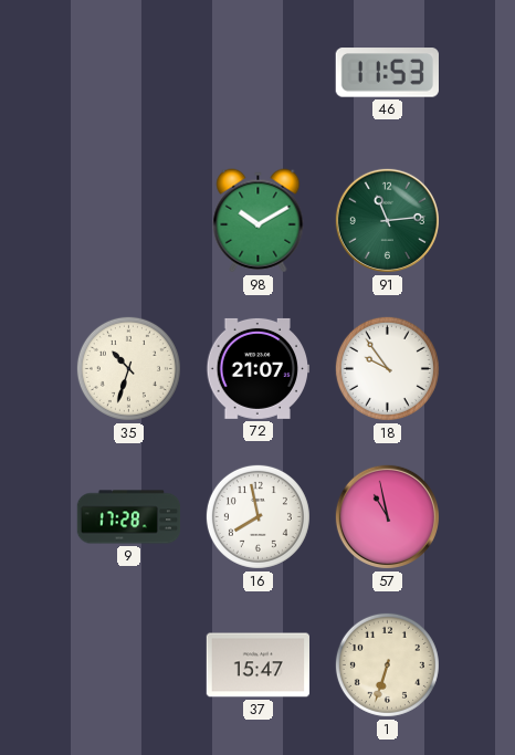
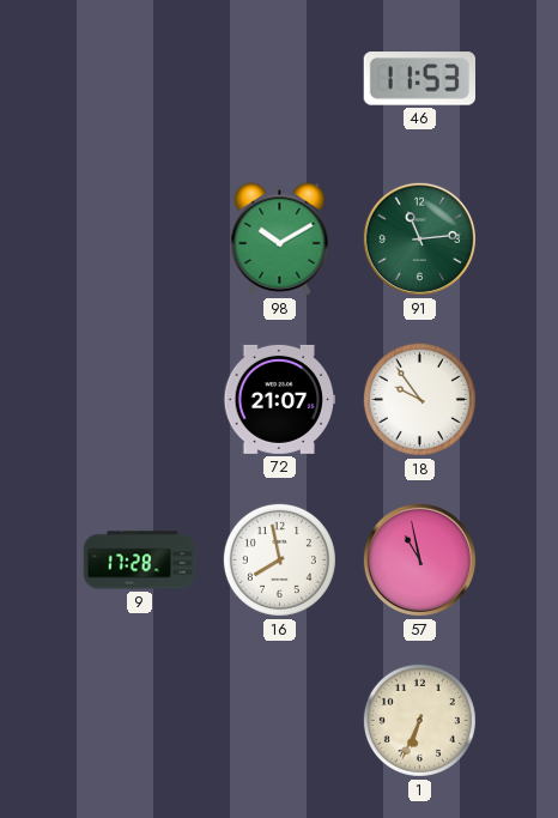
35: 10:33 -> none (128, 368)
37: 15:47 -> none (257, 665)
1: 6:33 -> 6:34 (419, 720)
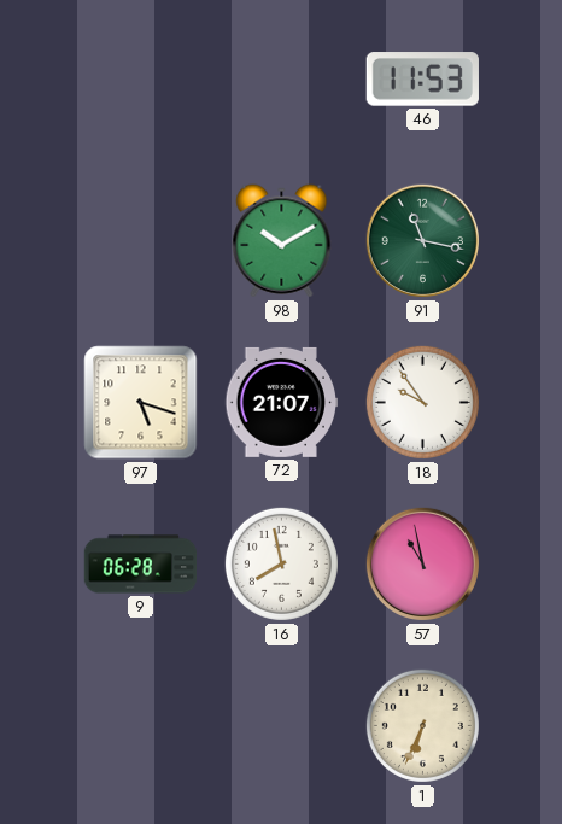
91: 11:14 -> 11:17 (422, 240)
97: none -> 5:18 (141, 403)
9: 17:28 -> 06:28 (141, 565)
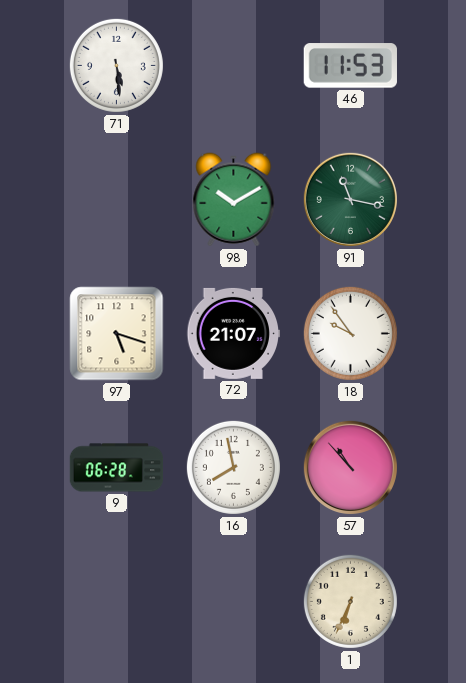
71: none -> 5:29 (116, 65)
57: 10:58 -> 10:53 (350, 467)
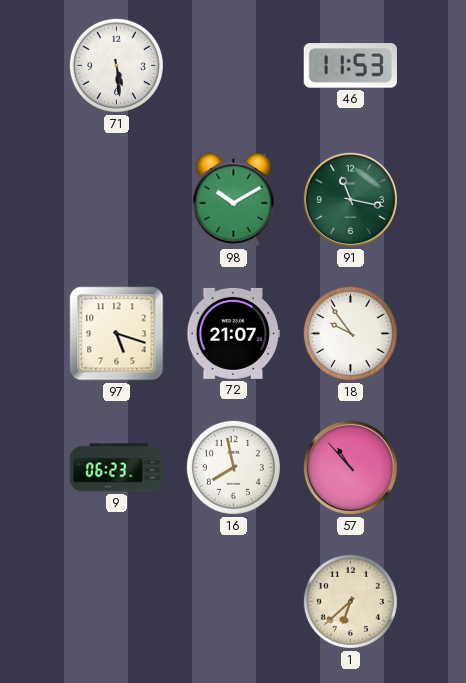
9: 06:28 -> 06:23 (117, 468)
1: 6:34 -> 6:38 (350, 601)
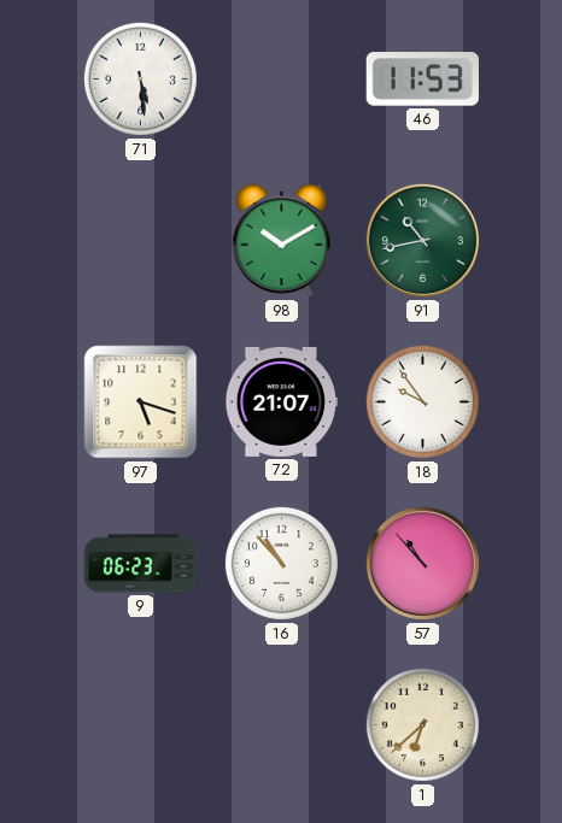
91: 11:17 -> 10:43 (422, 240)
16: 7:58 -> 10:53 (281, 563)
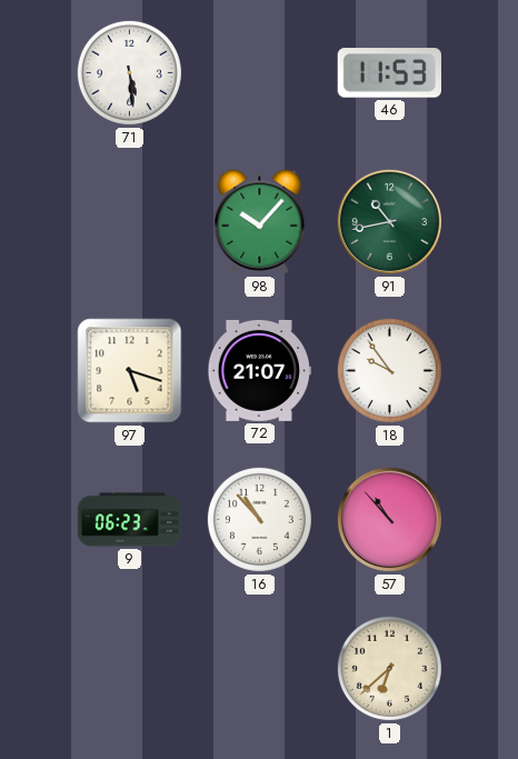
98: 10:10 -> 10:07 (260, 222)
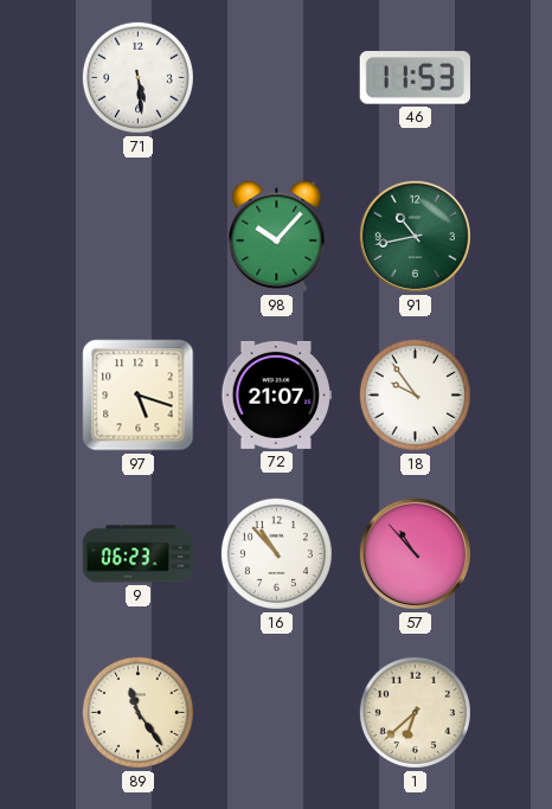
89: none -> 11:24 (137, 712)
